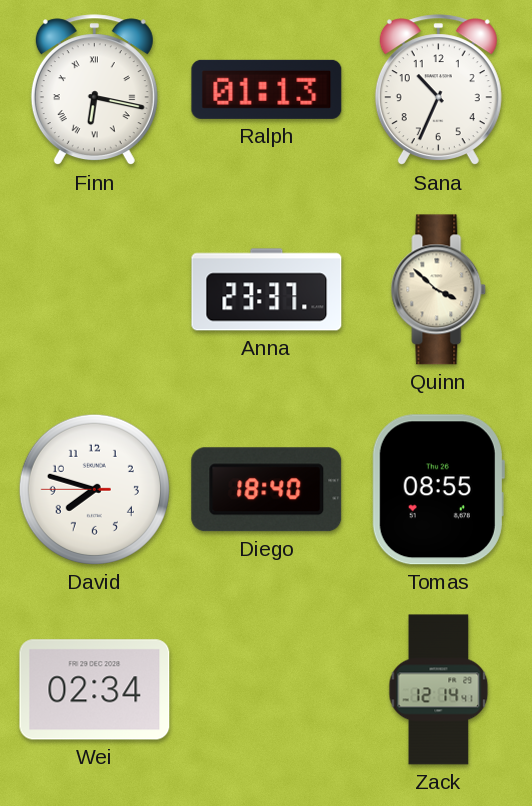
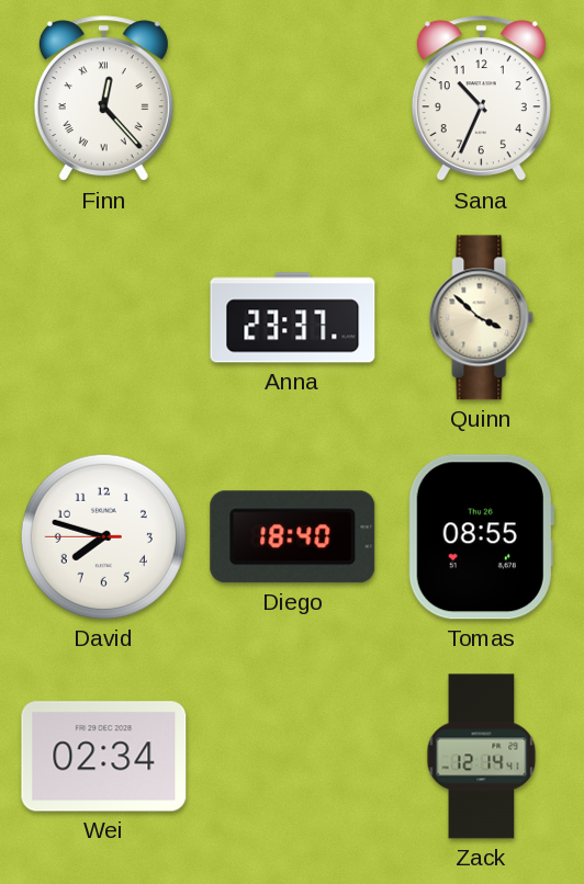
Finn: 6:17 -> 12:23 (103, 99)
Ralph: 01:13 -> none (267, 89)
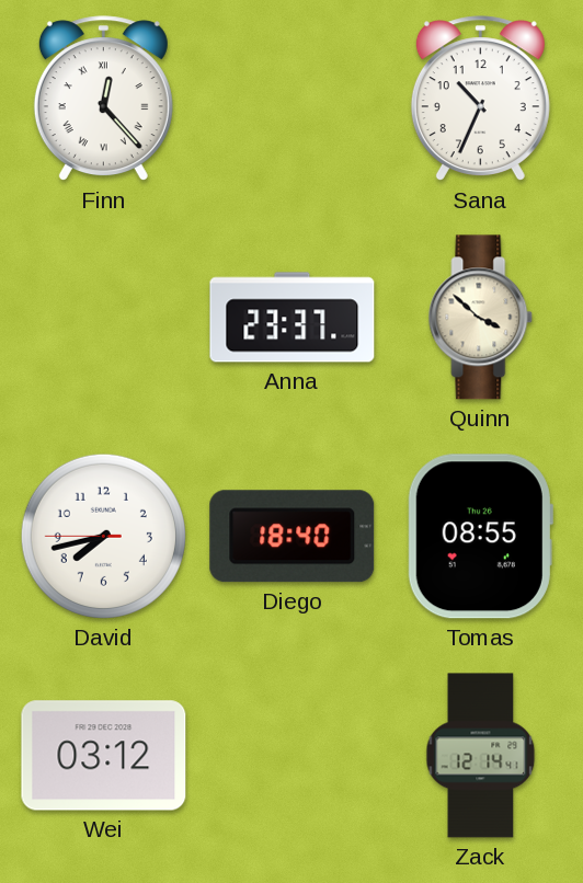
David: 7:47 -> 7:42 (103, 536)
Wei: 02:34 -> 03:12 (104, 756)
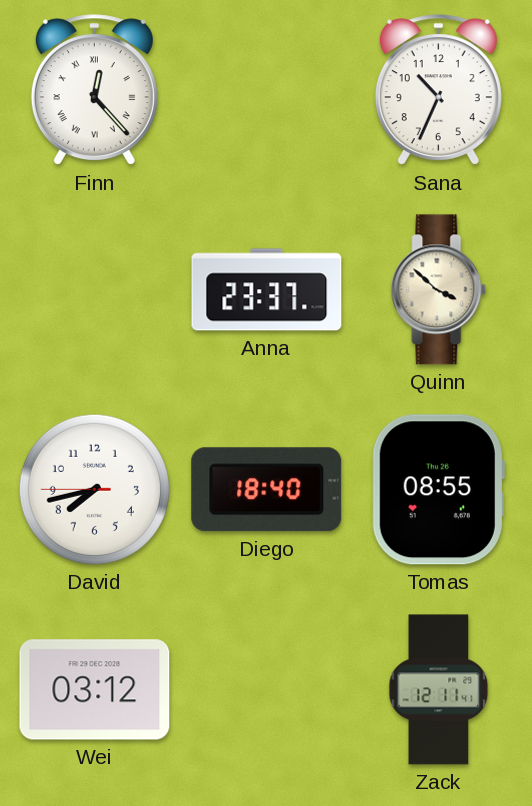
Zack: 12:14 -> 12:11 (439, 690)
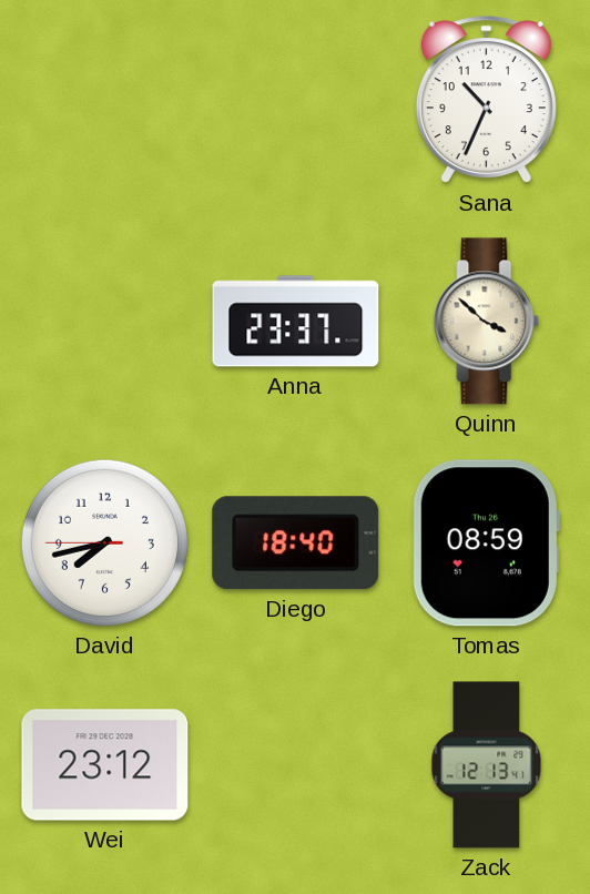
Finn: 12:23 -> none (94, 90)
Tomas: 08:55 -> 08:59 (486, 543)
Wei: 03:12 -> 23:12 (105, 765)
Zack: 12:11 -> 12:13 (487, 765)
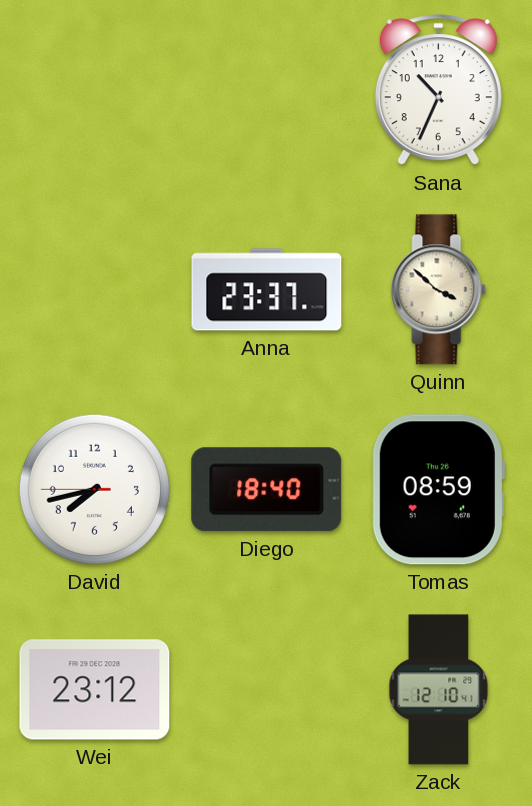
Zack: 12:13 -> 12:10 (439, 690)
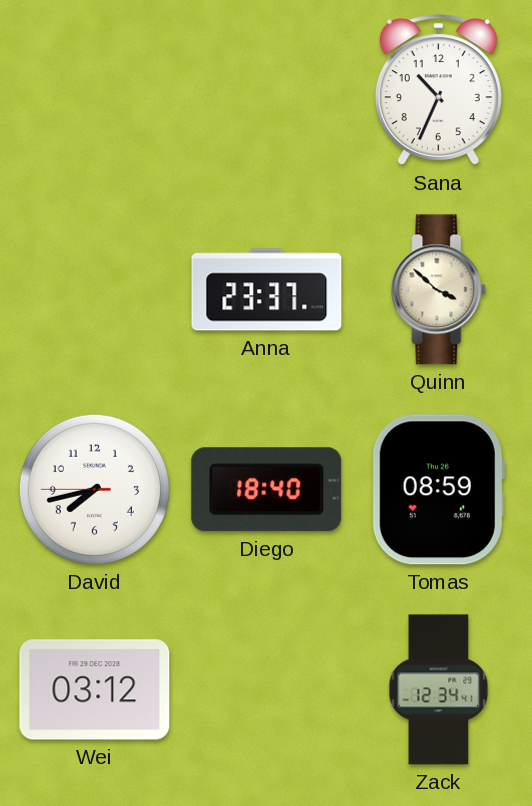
Wei: 23:12 -> 03:12 (95, 690)
Zack: 12:10 -> 12:34 (439, 690)
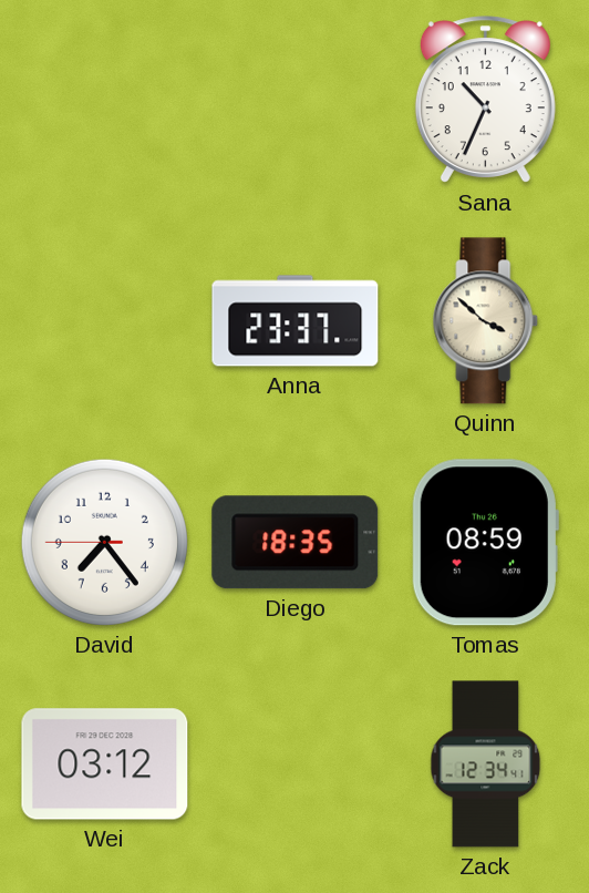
David: 7:42 -> 7:23 (104, 542)
Diego: 18:40 -> 18:35 (296, 543)
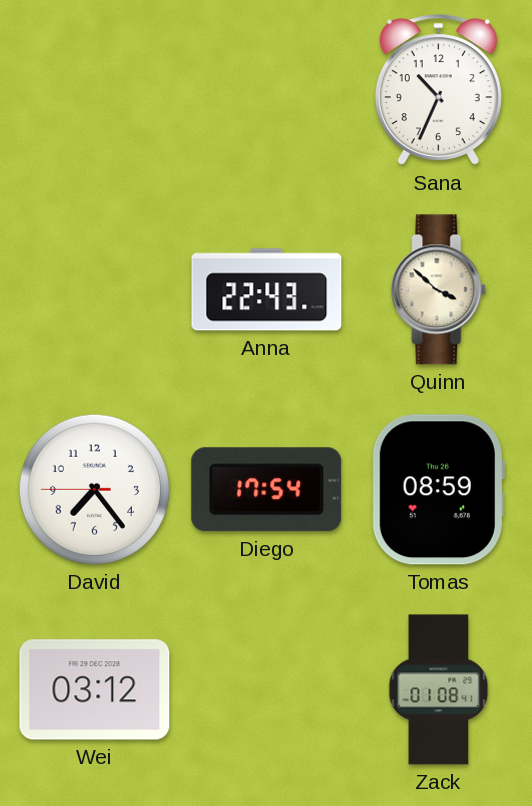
Anna: 23:37 -> 22:43 (267, 290)
Diego: 18:35 -> 17:54 (267, 490)
Zack: 12:34 -> 01:08 (439, 690)
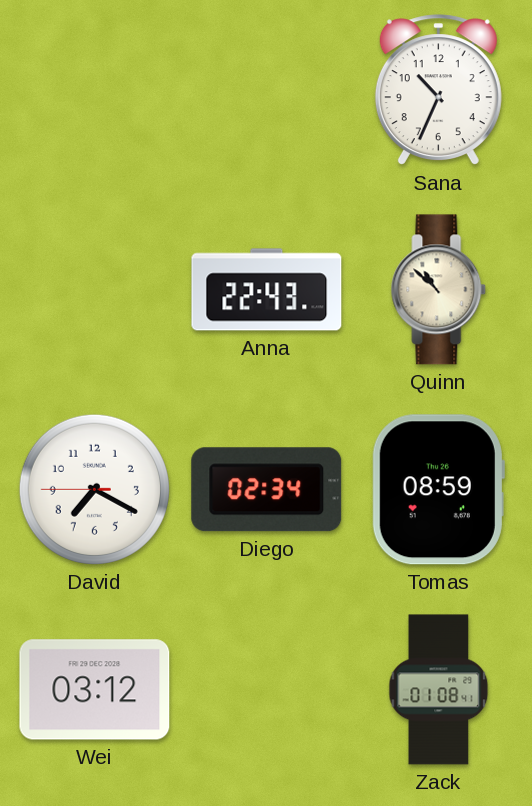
Quinn: 3:52 -> 10:52 (439, 290)
David: 7:23 -> 7:19 (94, 489)
Diego: 17:54 -> 02:34 (267, 490)
